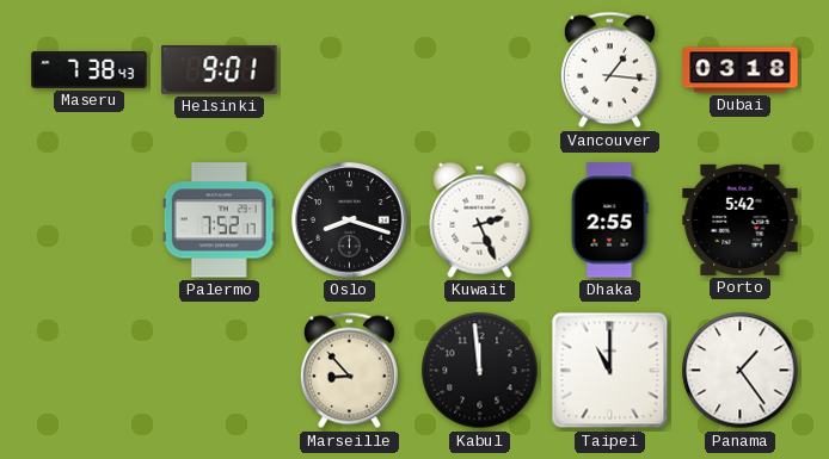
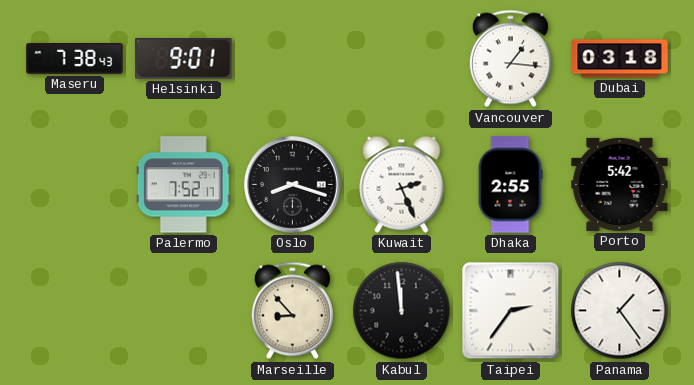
Taipei: 11:00 -> 2:36 (511, 311)
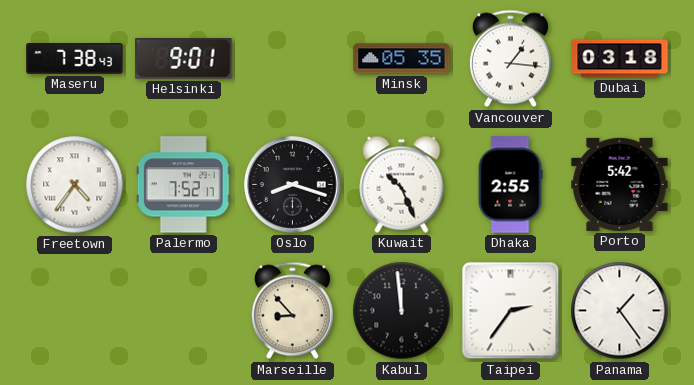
Minsk: none -> 05:35 (402, 59)
Freetown: none -> 4:36 (75, 185)
Kuwait: 2:26 -> 10:26 (402, 184)
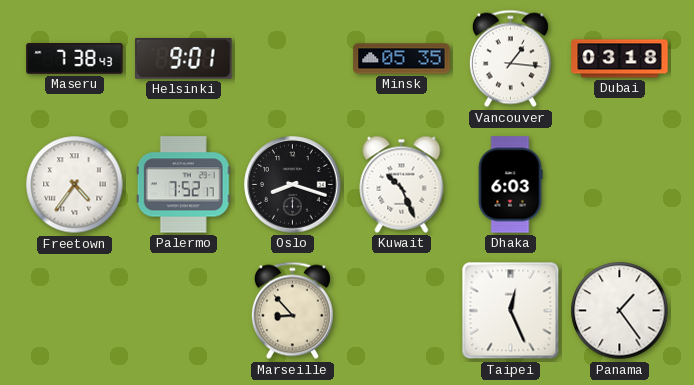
Dhaka: 2:55 -> 6:03 (510, 185)
Porto: 5:42 -> none (620, 184)
Kabul: 11:59 -> none (402, 311)
Taipei: 2:36 -> 12:26 (511, 311)
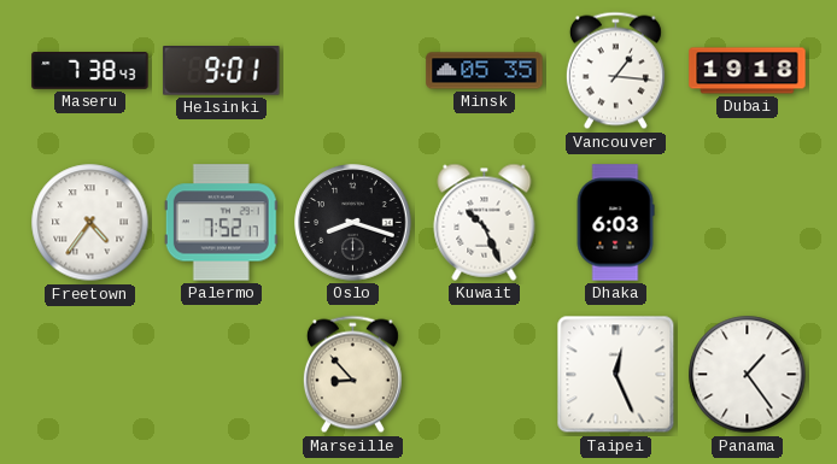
Dubai: 03:18 -> 19:18 (748, 71)
